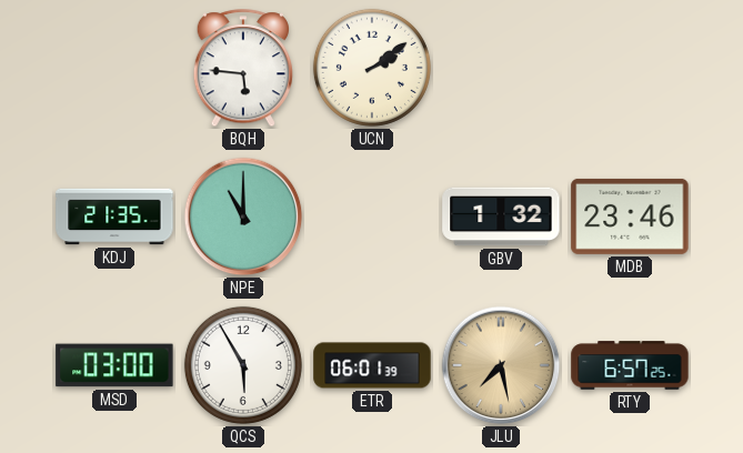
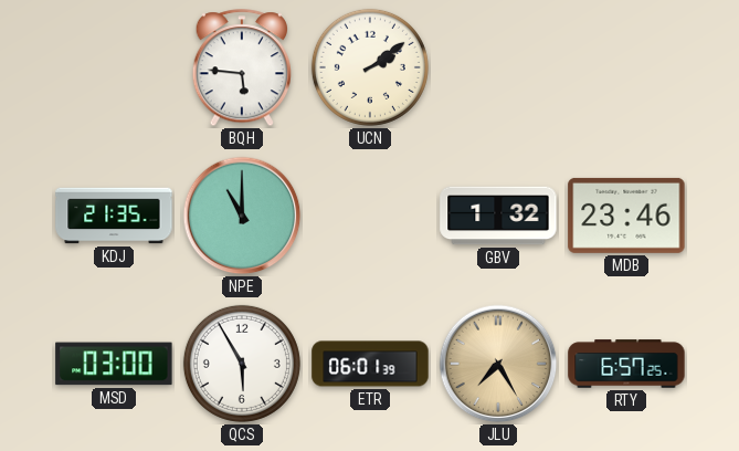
JLU: 7:28 -> 7:25 (498, 364)
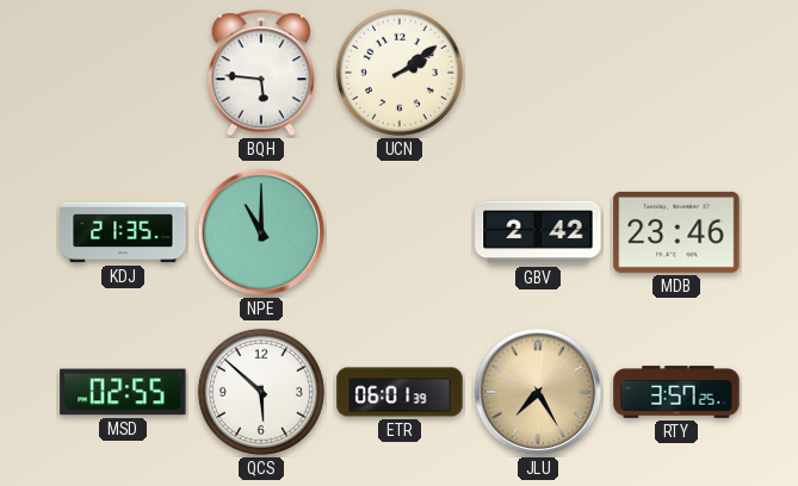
GBV: 1:32 -> 2:42 (538, 232)
MSD: 03:00 -> 02:55 (123, 392)
QCS: 5:55 -> 5:52 (261, 392)
RTY: 6:57 -> 3:57 (676, 392)
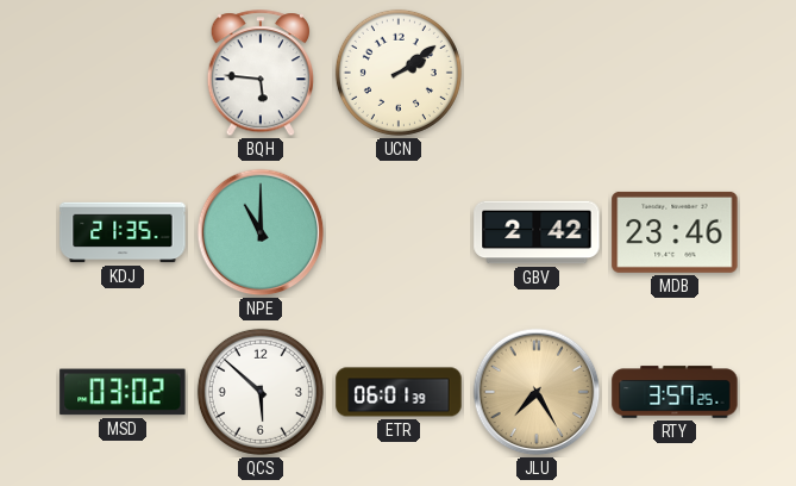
MSD: 02:55 -> 03:02 (123, 392)
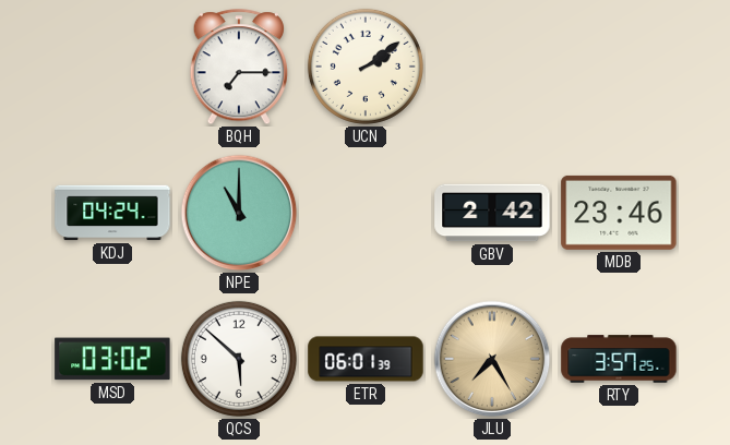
BQH: 5:46 -> 7:15 (238, 68)
KDJ: 21:35 -> 04:24 (112, 213)
